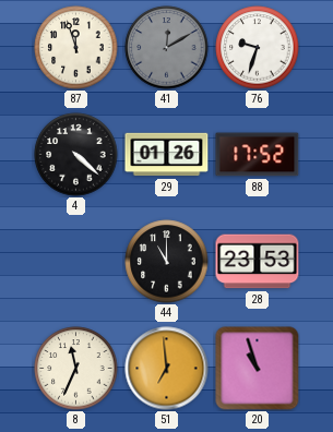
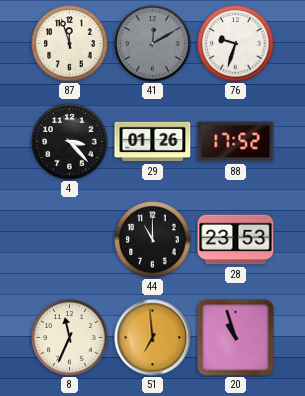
4: 4:22 -> 3:23 (70, 142)
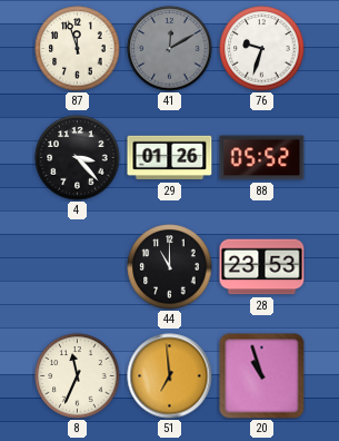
88: 17:52 -> 05:52 (262, 158)
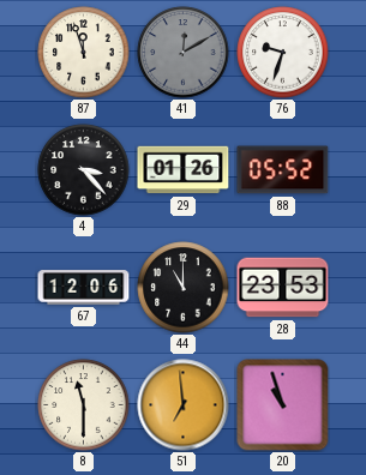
67: none -> 12:06 (84, 288)
8: 11:34 -> 11:30 (84, 405)
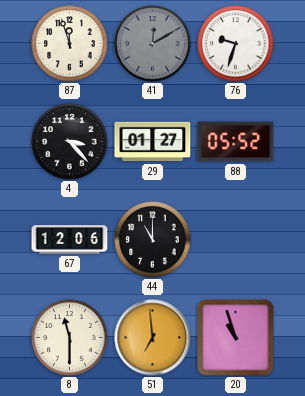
29: 01:26 -> 01:27 (153, 142)
28: 23:53 -> none (283, 288)
